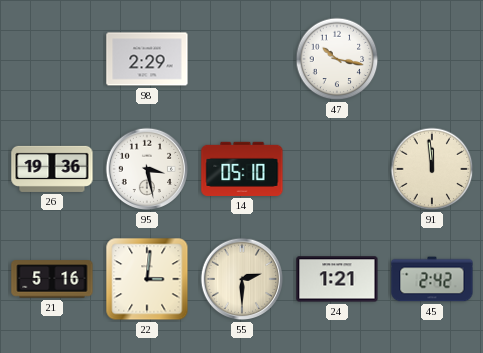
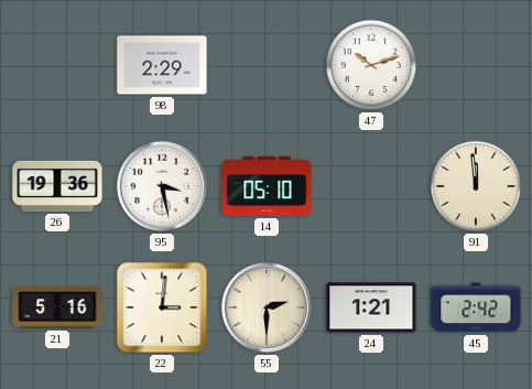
47: 10:17 -> 10:12 (371, 65)
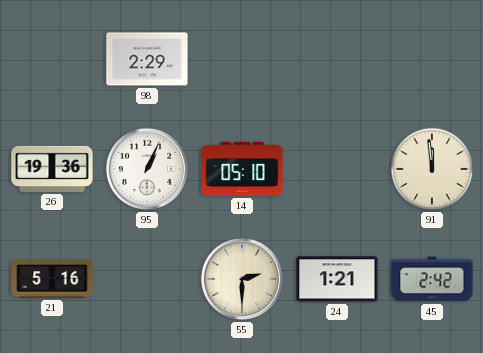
47: 10:12 -> none (371, 65)
95: 3:28 -> 1:04 (147, 169)
22: 3:01 -> none (162, 307)
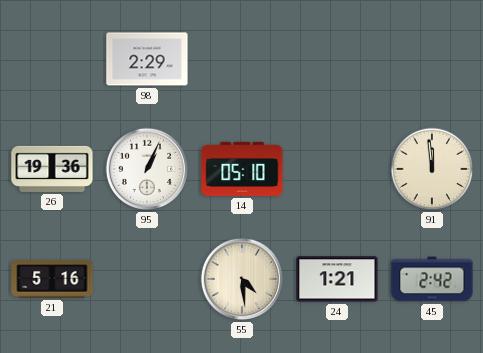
55: 2:30 -> 4:29 (242, 279)
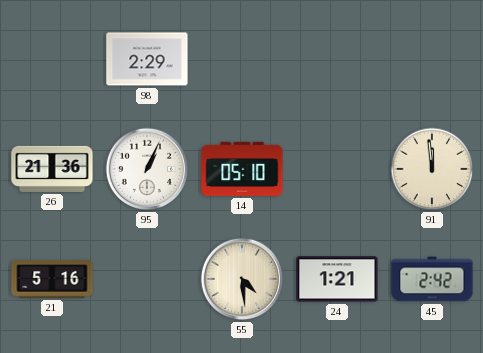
26: 19:36 -> 21:36 (52, 169)
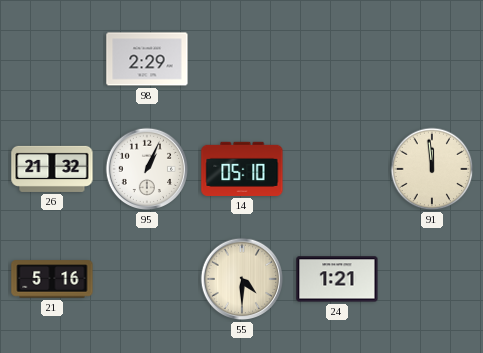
26: 21:36 -> 21:32 (52, 169)
55: 4:29 -> 4:30 (242, 279)
45: 2:42 -> none (432, 279)
